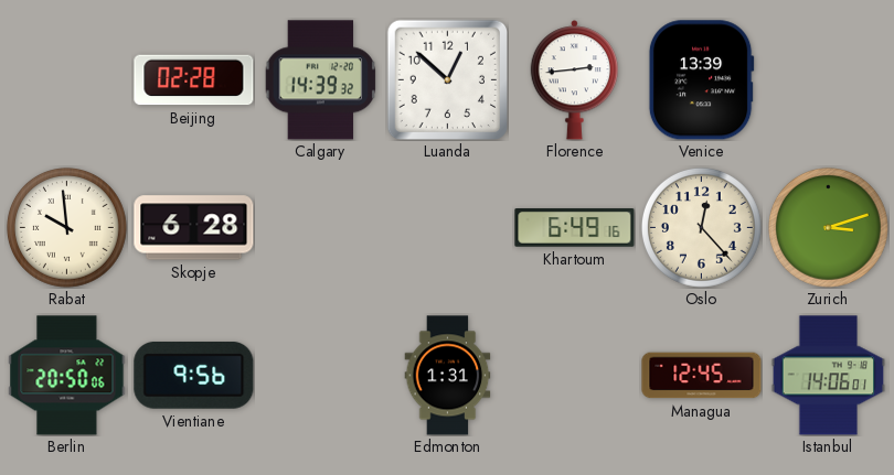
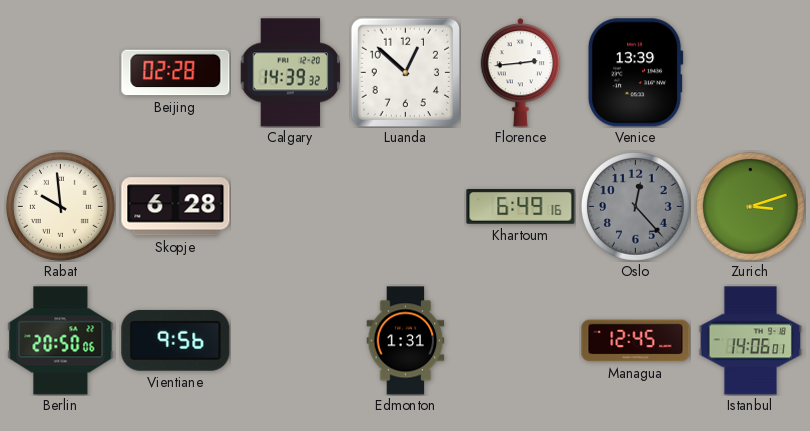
Oslo dial: cream -> grey (635, 206)
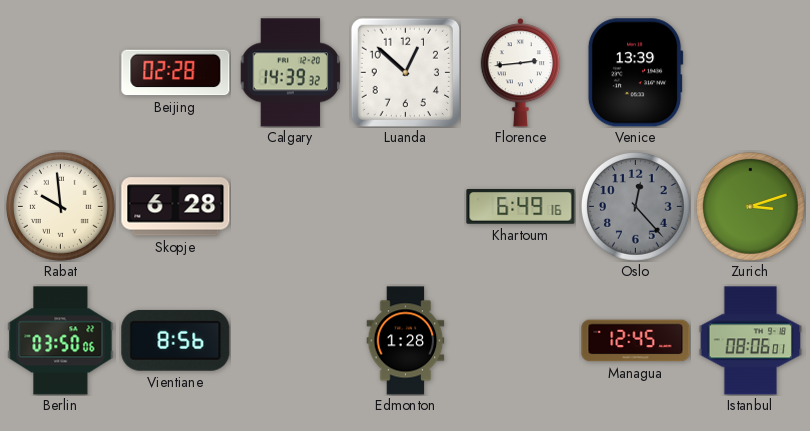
Berlin: 20:50 -> 03:50 (61, 341)
Vientiane: 9:56 -> 8:56 (176, 340)
Edmonton: 1:31 -> 1:28 (406, 341)
Istanbul: 14:06 -> 08:06 (751, 341)
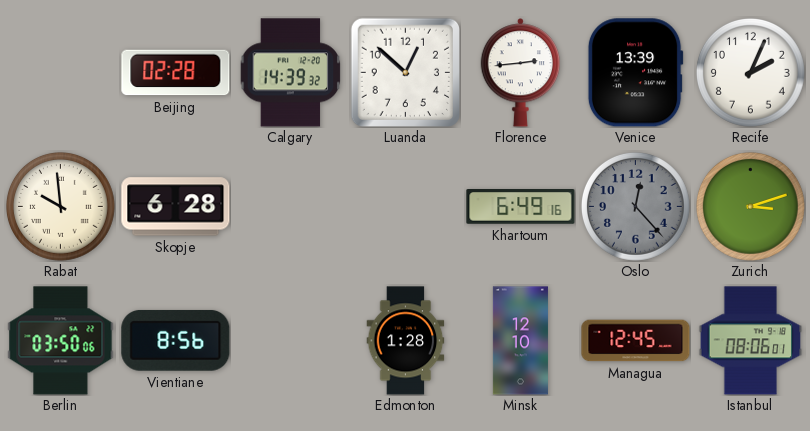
Recife: none -> 2:04 (750, 72)
Minsk: none -> 12:10 (520, 341)
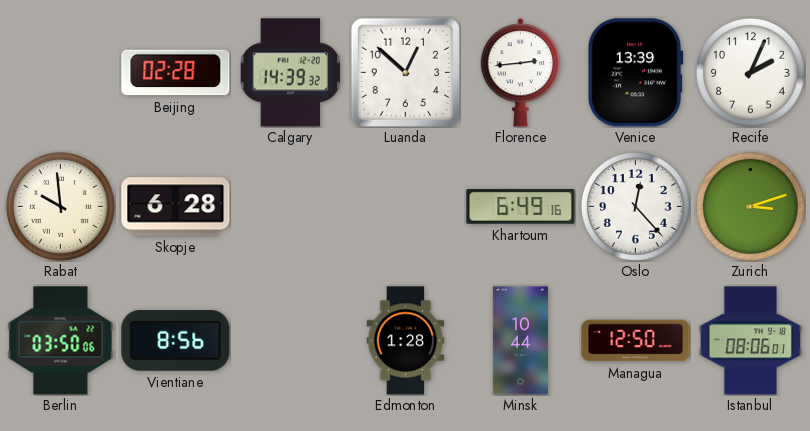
Oslo dial: grey -> white (635, 206)
Minsk: 12:10 -> 10:44 (520, 341)
Managua: 12:45 -> 12:50 (636, 341)
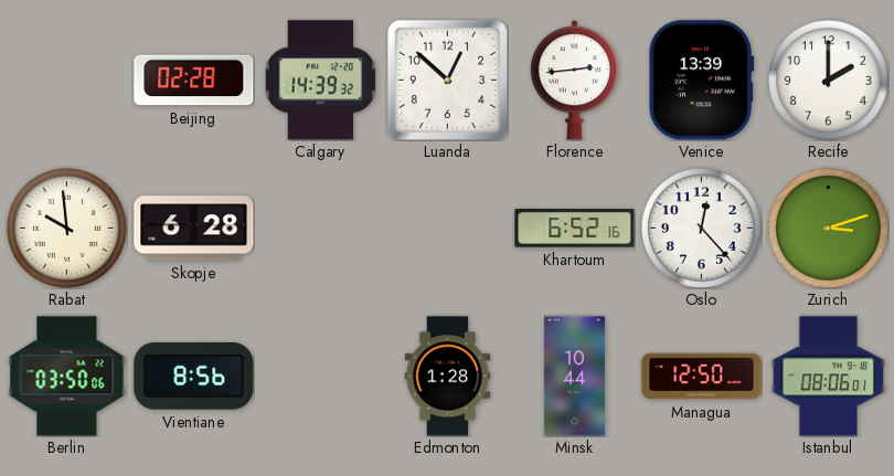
Recife: 2:04 -> 2:00 (828, 80)
Khartoum: 6:49 -> 6:52 (575, 229)
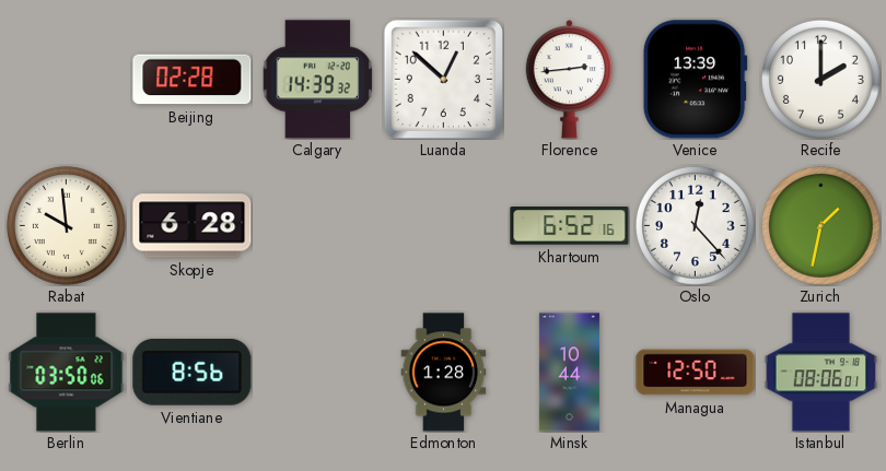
Zurich: 3:12 -> 1:32 (820, 225)
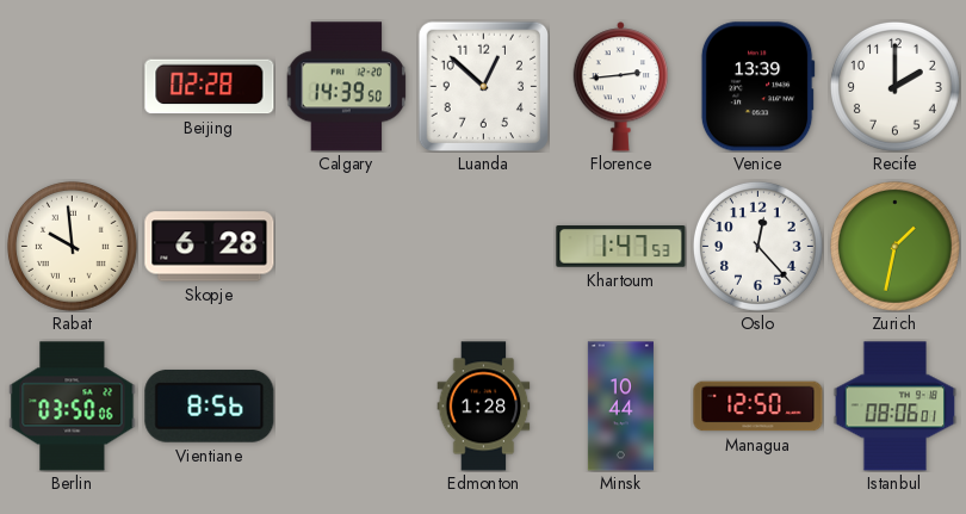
Calgary: 14:39:32 -> 14:39:50 (347, 87)
Khartoum: 6:52 -> 1:47 (621, 247)
